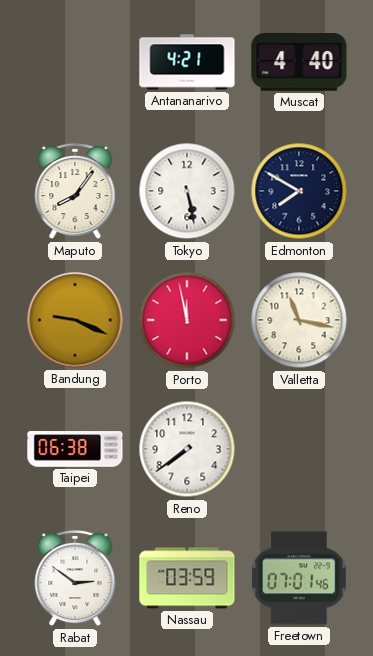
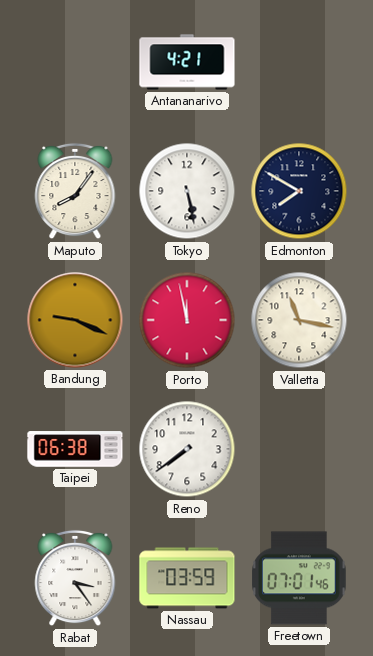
Muscat: 4:40 -> none (299, 62)
Rabat: 2:51 -> 3:24 (75, 578)
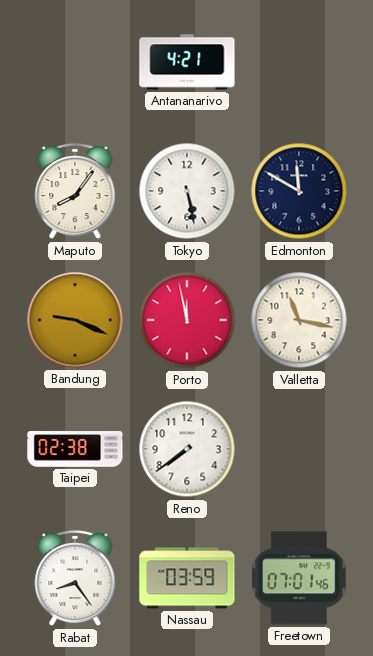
Edmonton: 7:50 -> 11:50 (299, 191)
Taipei: 06:38 -> 02:38 (75, 449)
Rabat: 3:24 -> 8:24 (75, 578)
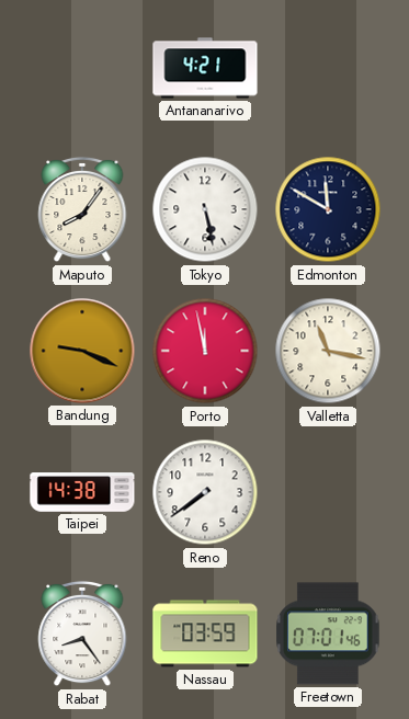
Taipei: 02:38 -> 14:38 (82, 492)
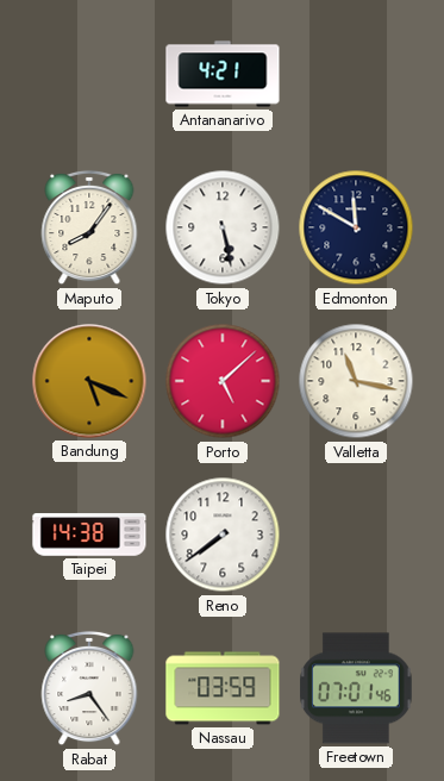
Bandung: 9:19 -> 5:19 (89, 381)
Porto: 11:58 -> 5:08 (223, 381)
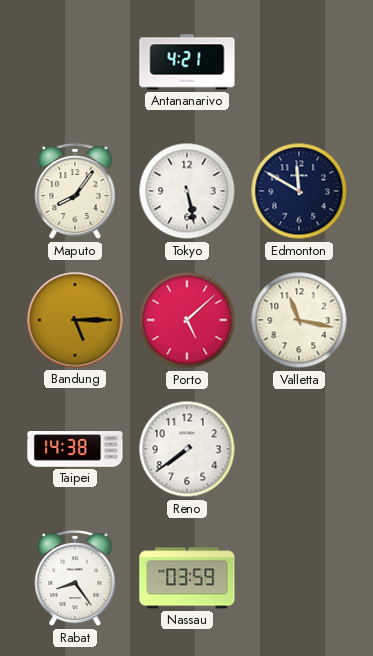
Bandung: 5:19 -> 5:15 (75, 320)
Freetown: 07:01 -> none (356, 688)
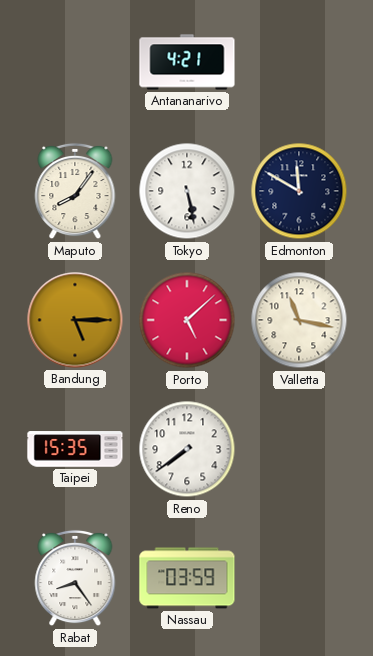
Taipei: 14:38 -> 15:35 (75, 449)
